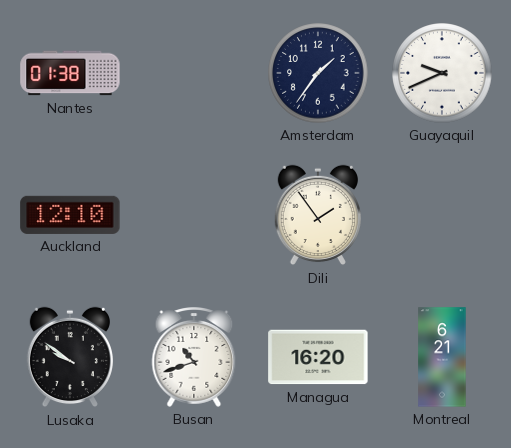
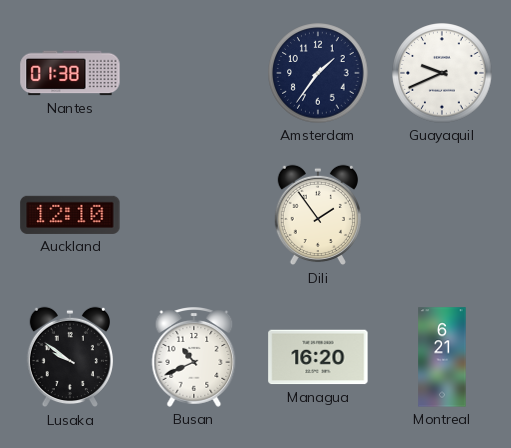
Busan: 10:42 -> 10:41 (194, 358)
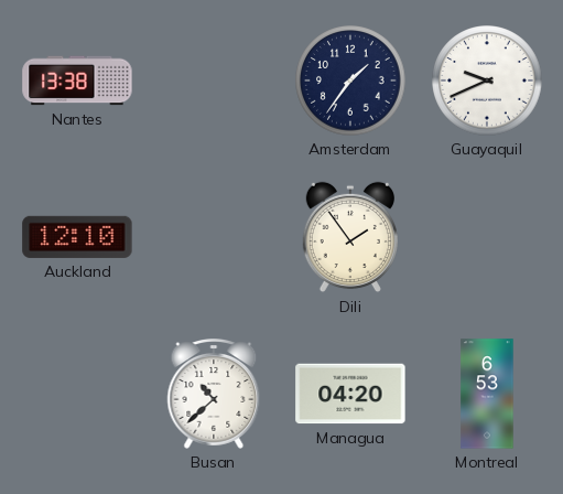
Nantes: 01:38 -> 13:38 (77, 80)
Lusaka: 9:51 -> none (70, 357)
Busan: 10:41 -> 10:38 (214, 395)
Managua: 16:20 -> 04:20 (350, 394)
Montreal: 6:21 -> 6:53 (487, 394)
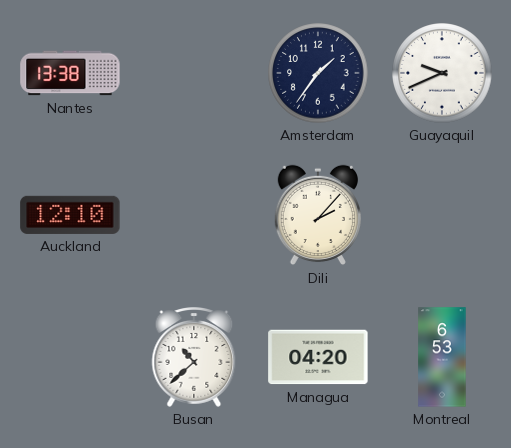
Dili: 1:54 -> 2:07 (318, 215)
